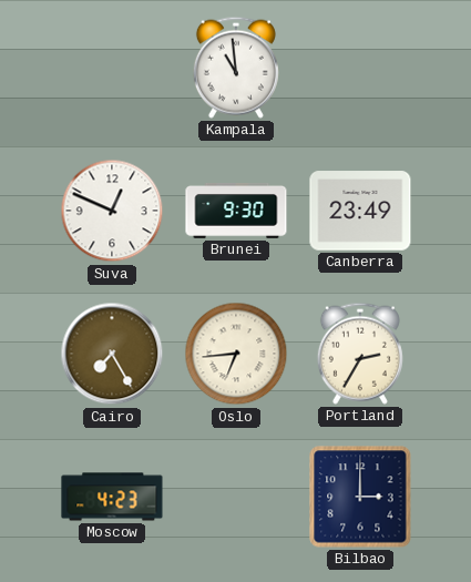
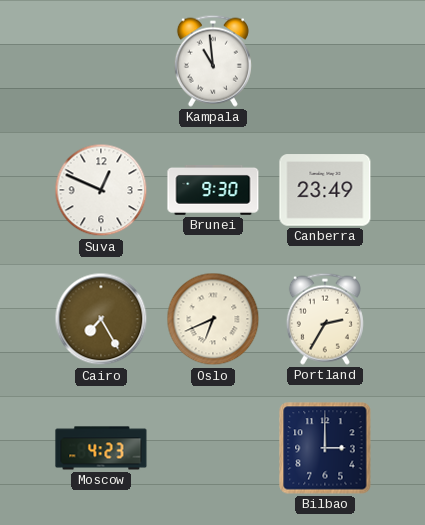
Oslo: 6:44 -> 6:41 (213, 319)
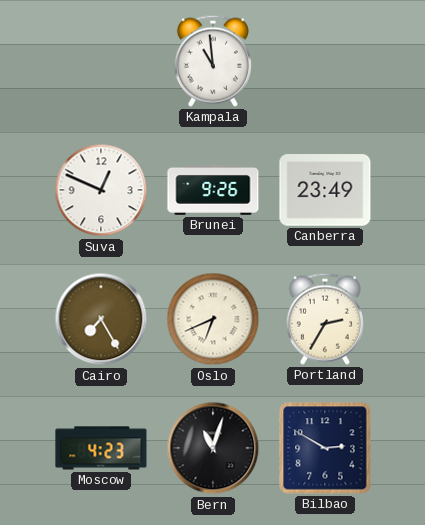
Brunei: 9:30 -> 9:26 (213, 191)
Bern: none -> 11:03 (213, 448)
Bilbao: 3:00 -> 2:50 (325, 448)
